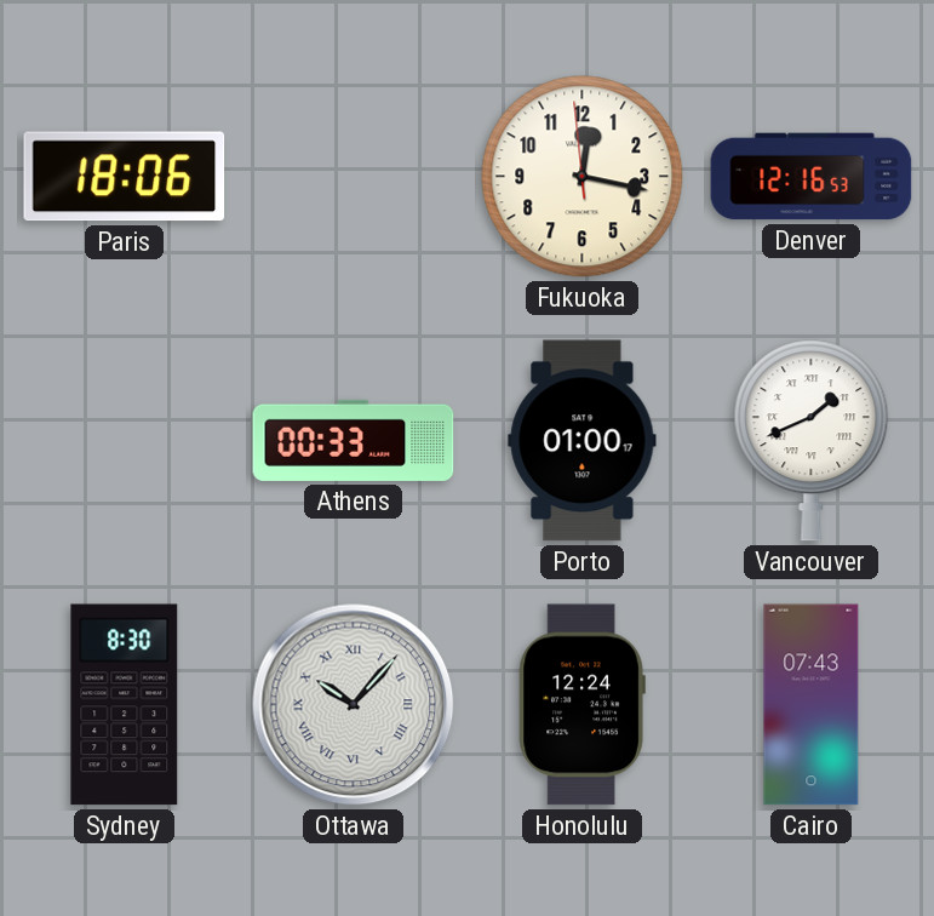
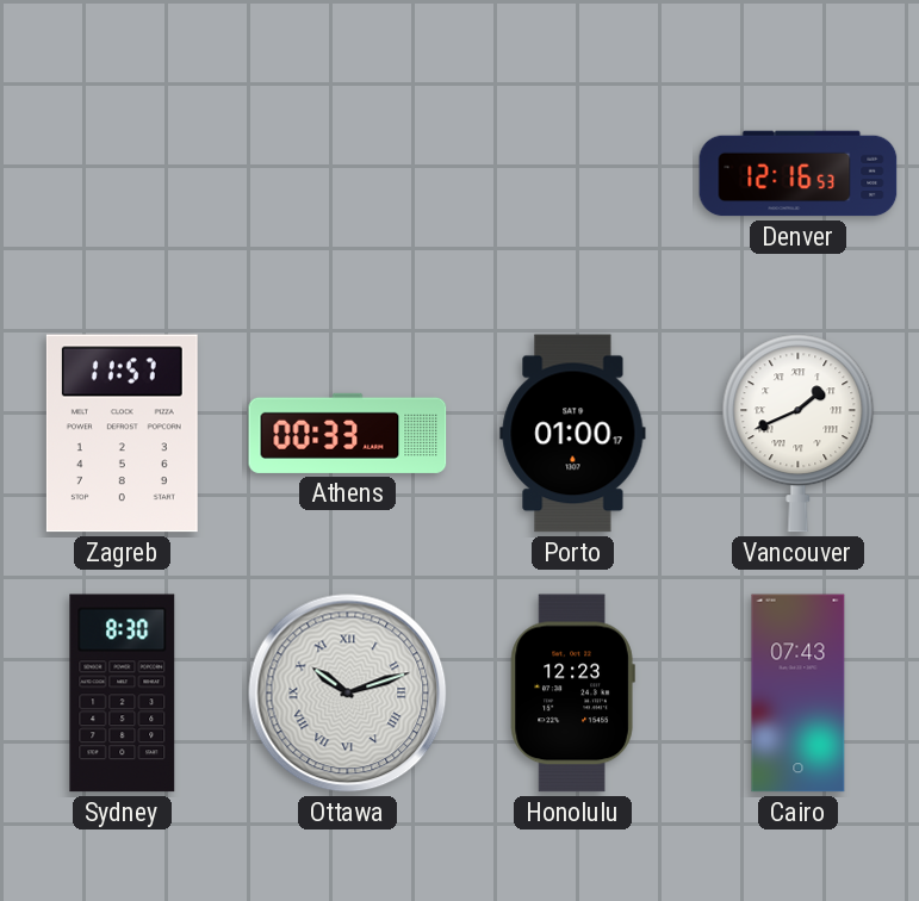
Paris: 18:06 -> none (125, 177)
Fukuoka: 12:16 -> none (583, 177)
Zagreb: none -> 11:57 (122, 434)
Ottawa: 10:07 -> 10:12 (348, 694)
Honolulu: 12:24 -> 12:23 (572, 694)
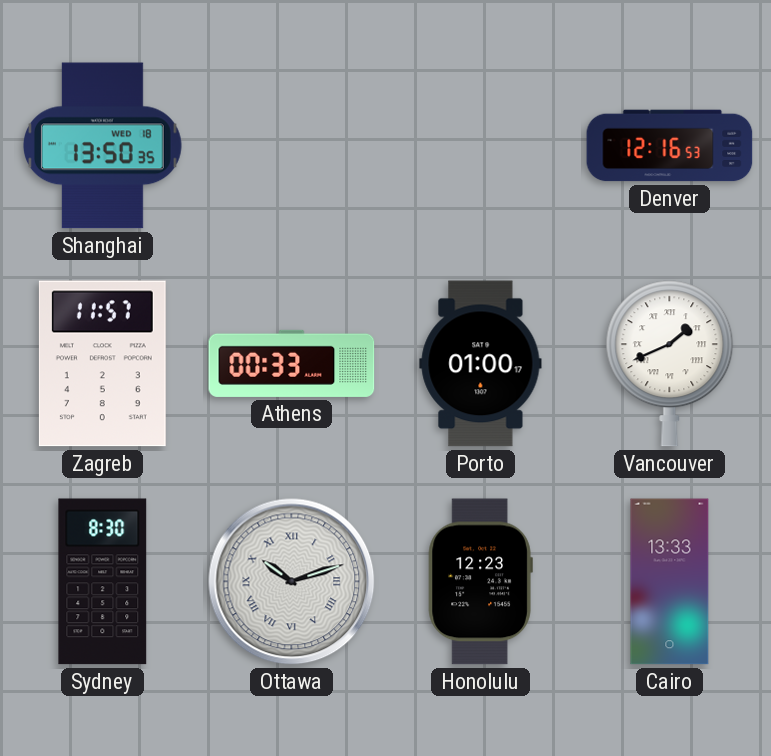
Shanghai: none -> 13:50 (102, 146)
Cairo: 07:43 -> 13:33 (670, 582)
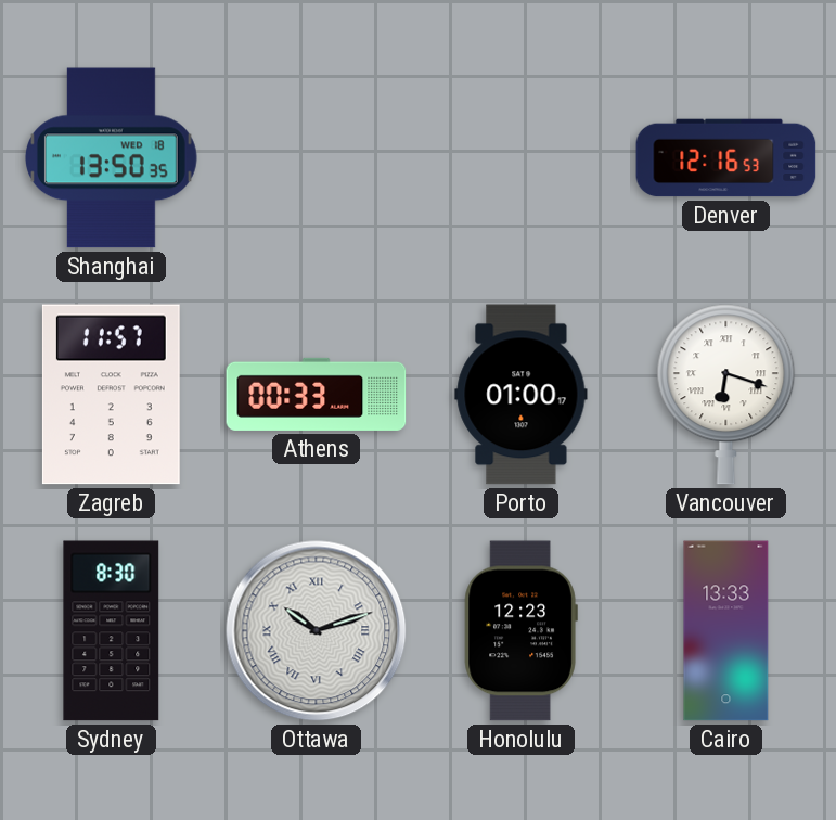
Vancouver: 1:41 -> 6:18 (726, 395)
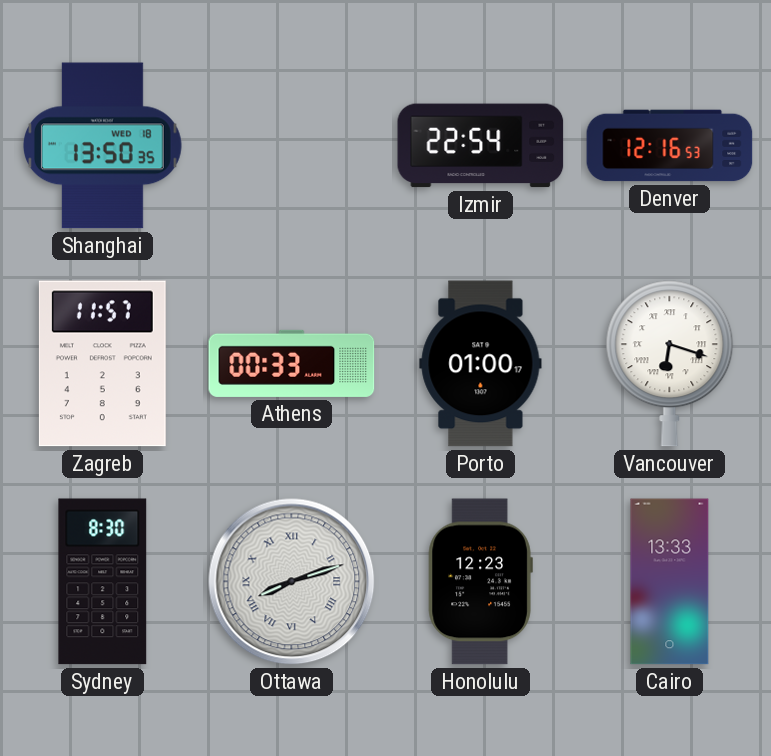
Izmir: none -> 22:54 (481, 146)
Ottawa: 10:12 -> 8:12 (292, 582)
